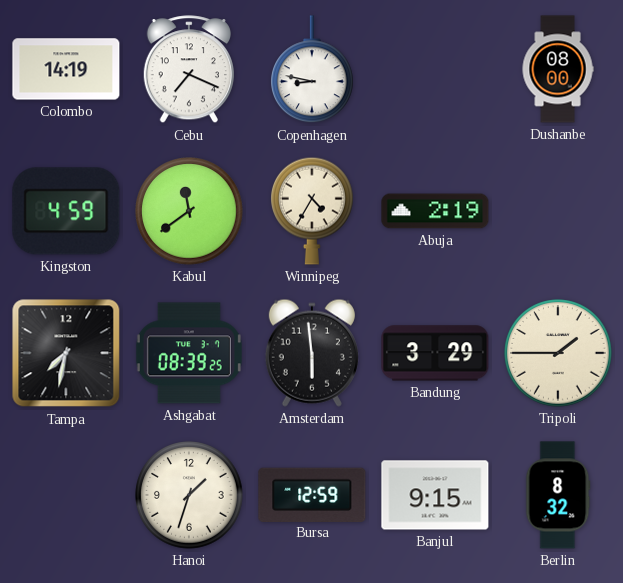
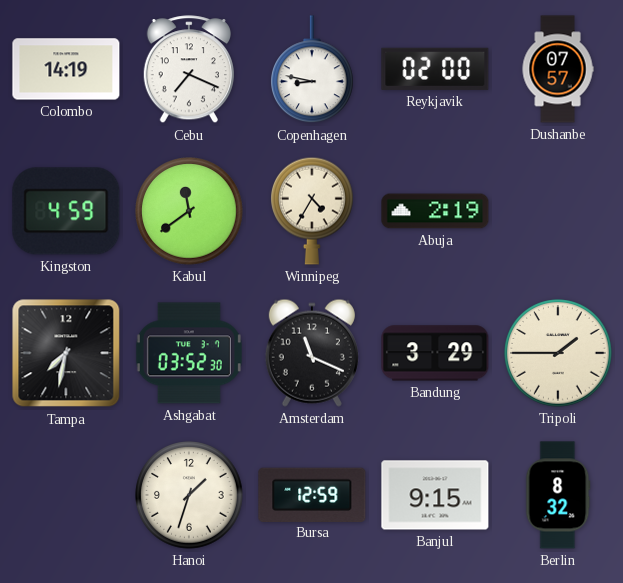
Reykjavik: none -> 02:00 (435, 69)
Dushanbe: 08:00 -> 07:57 (558, 69)
Ashgabat: 08:39 -> 03:52 (189, 353)
Amsterdam: 5:59 -> 11:19 (312, 353)
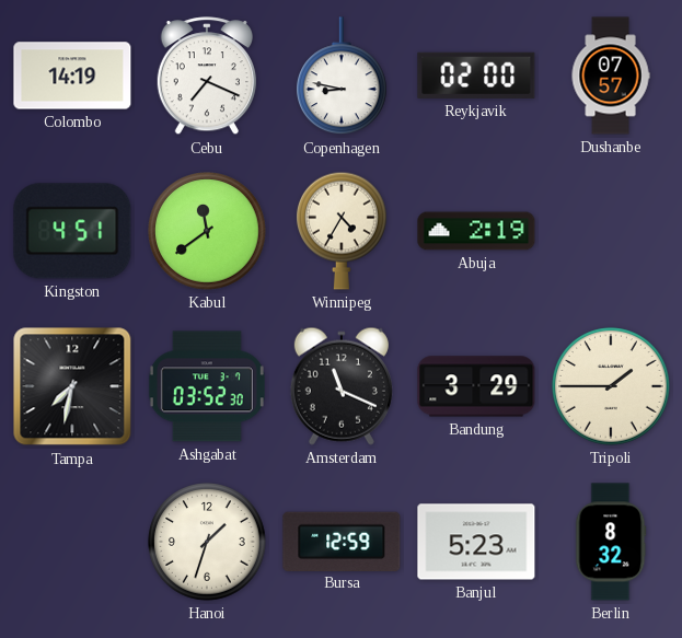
Kingston: 4:59 -> 4:51 (72, 231)
Banjul: 9:15 -> 5:23 (476, 542)
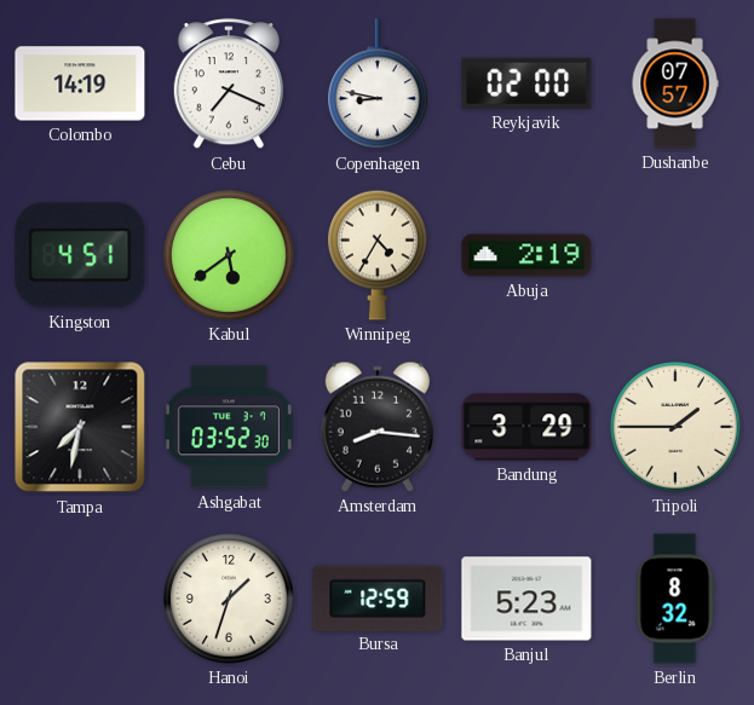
Kabul: 11:39 -> 5:39 (229, 255)
Amsterdam: 11:19 -> 8:16 (378, 427)
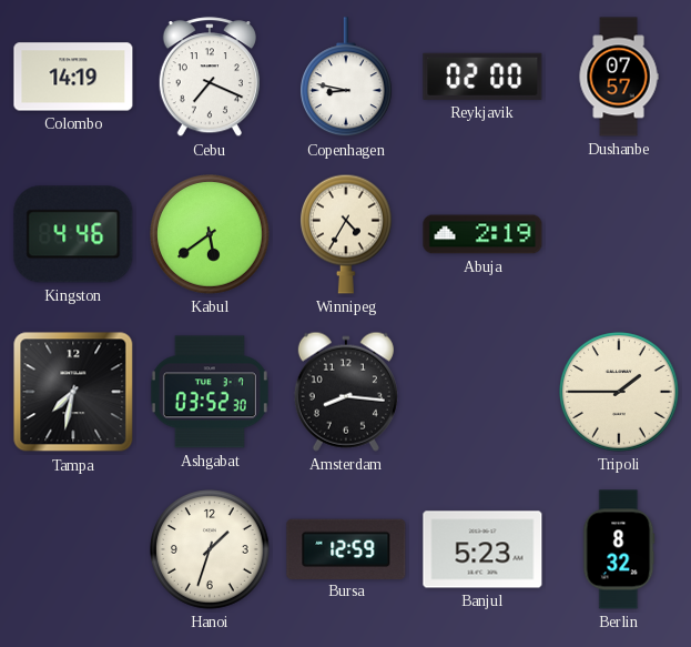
Kingston: 4:51 -> 4:46 (73, 234)
Bandung: 3:29 -> none (526, 427)
